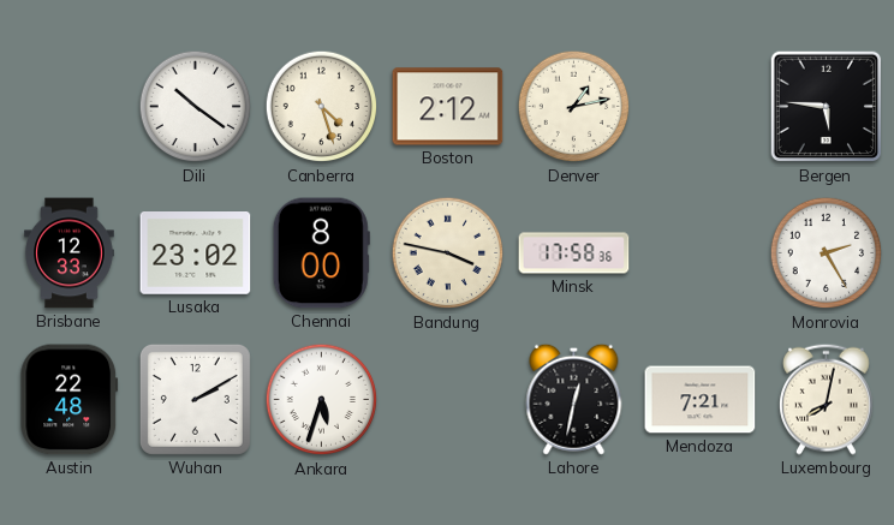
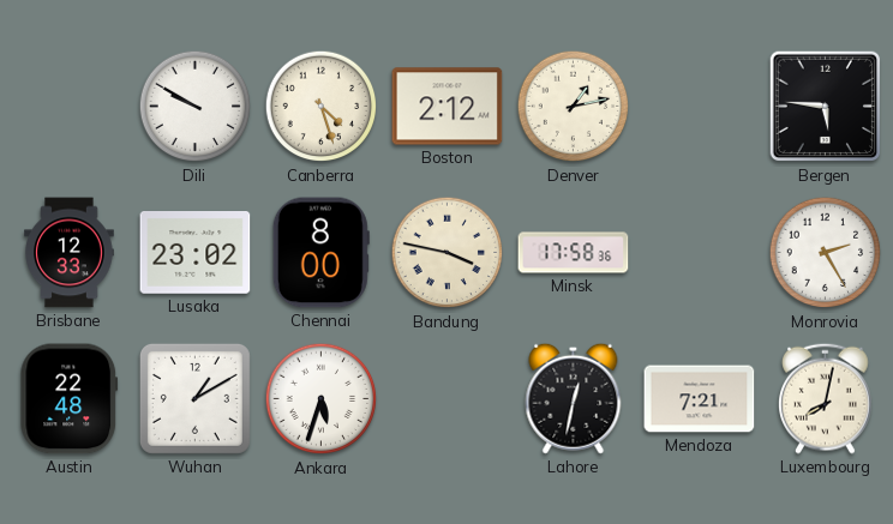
Dili: 10:21 -> 9:50 (196, 107)
Wuhan: 2:10 -> 1:10 (194, 398)
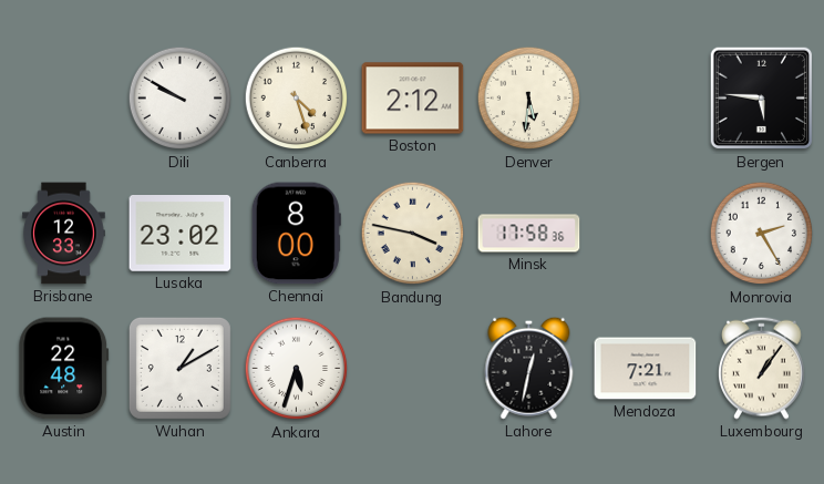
Denver: 1:13 -> 5:31 (529, 99)
Luxembourg: 8:02 -> 1:06 (762, 368)
